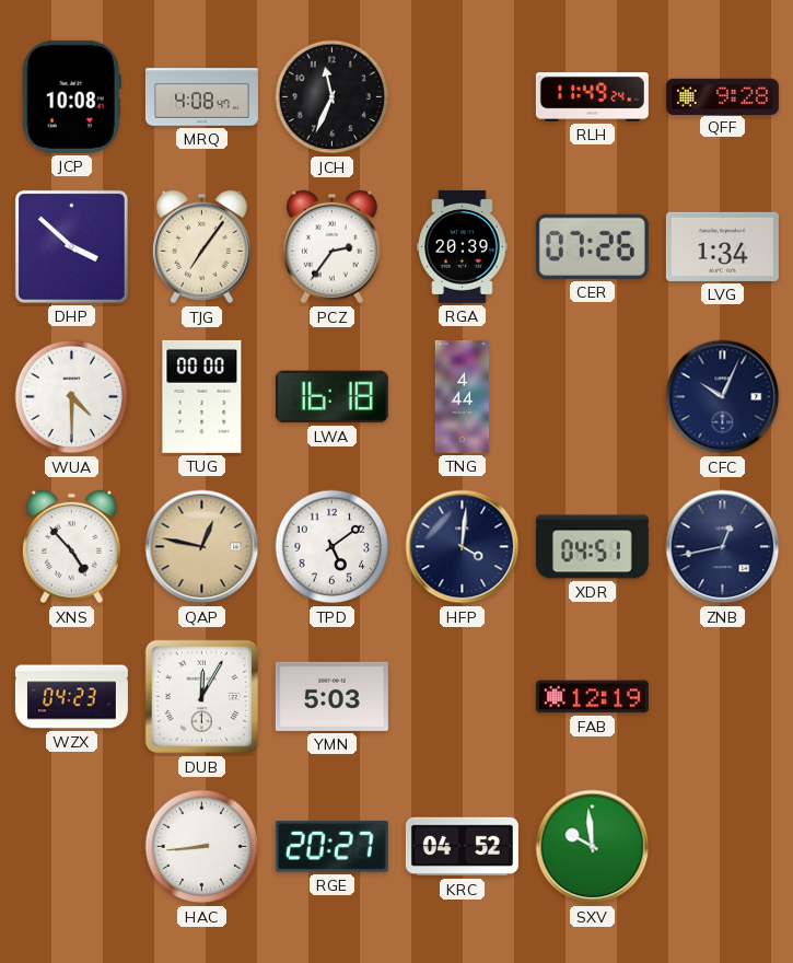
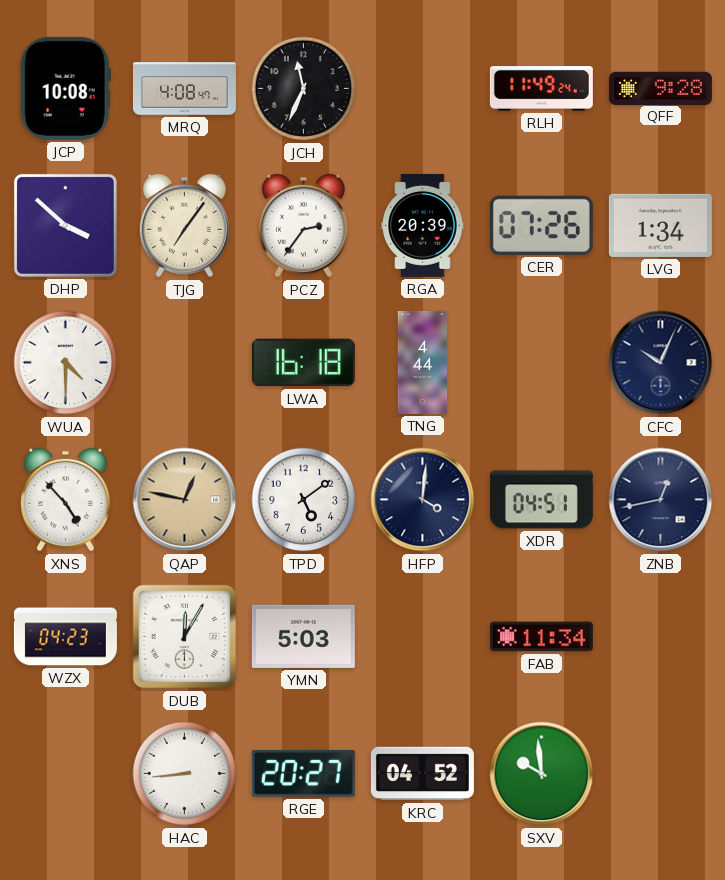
TUG: 00:00 -> none (202, 396)
FAB: 12:19 -> 11:34 (541, 637)
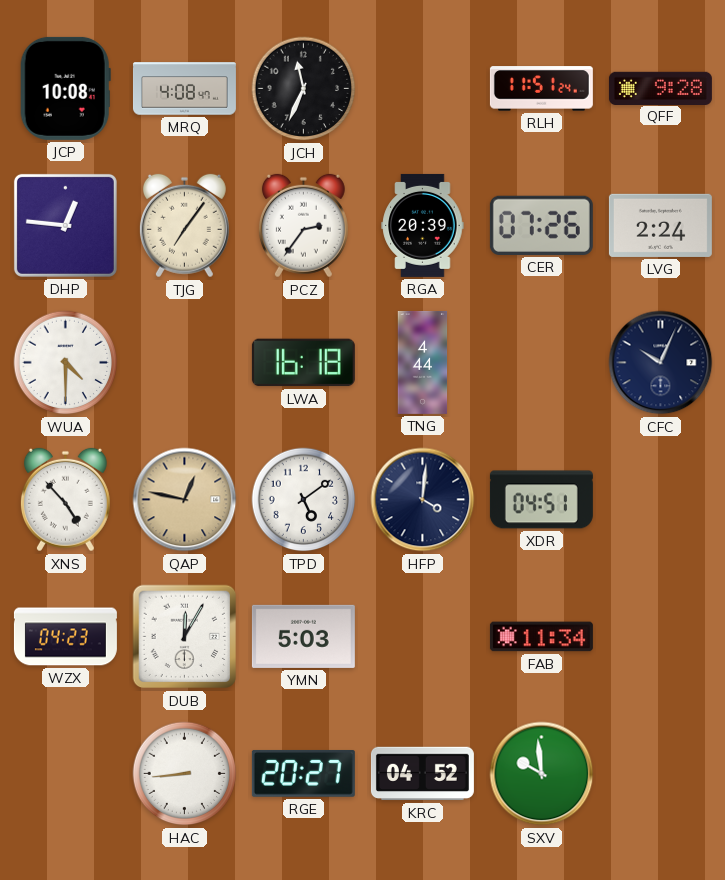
RLH: 11:49 -> 11:51 (541, 89)
DHP: 3:52 -> 12:46 (65, 225)
LVG: 1:34 -> 2:24 (660, 225)
ZNB: 12:43 -> none (661, 500)
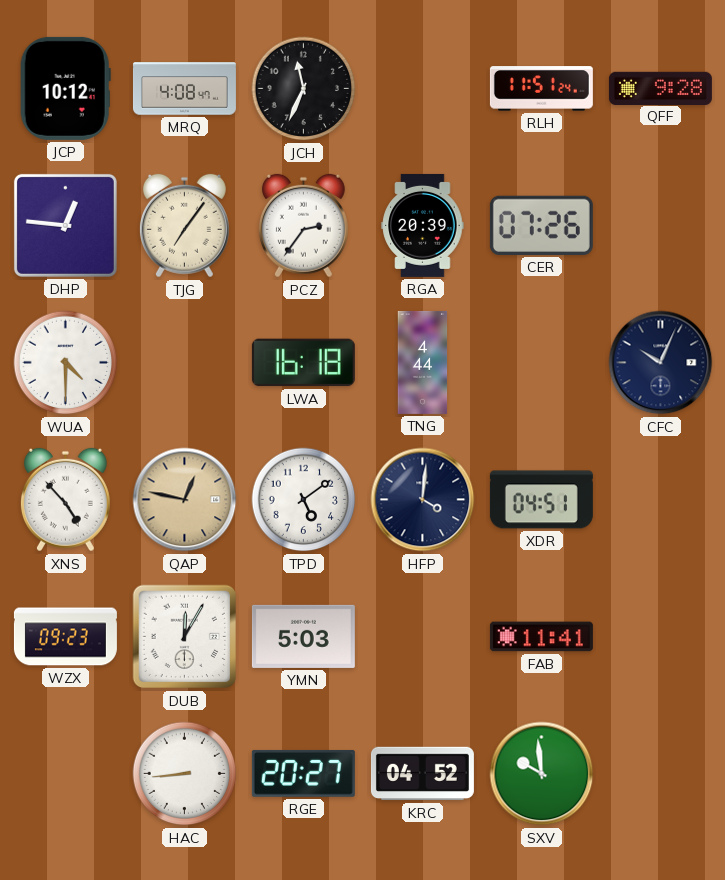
JCP: 10:08 -> 10:12 (65, 88)
LVG: 2:24 -> none (660, 225)
WZX: 04:23 -> 09:23 (65, 637)
FAB: 11:34 -> 11:41 (541, 637)
